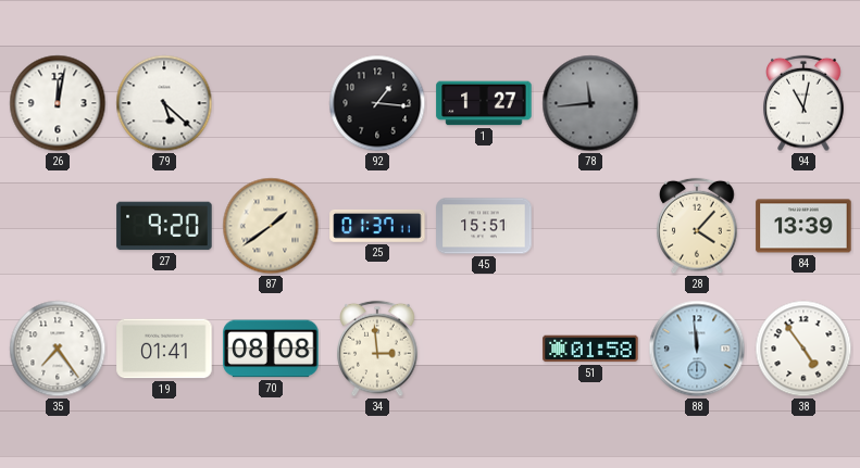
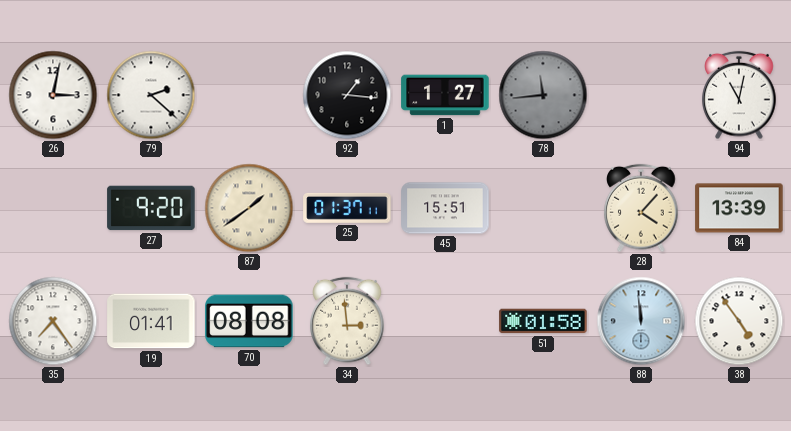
26: 12:02 -> 3:02 (53, 95)
79: 5:22 -> 2:22 (151, 95)
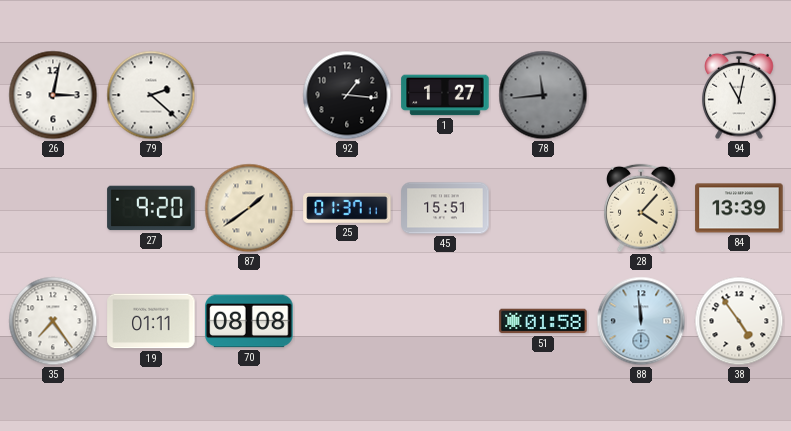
19: 01:41 -> 01:11 (151, 321)
34: 2:59 -> none (347, 321)
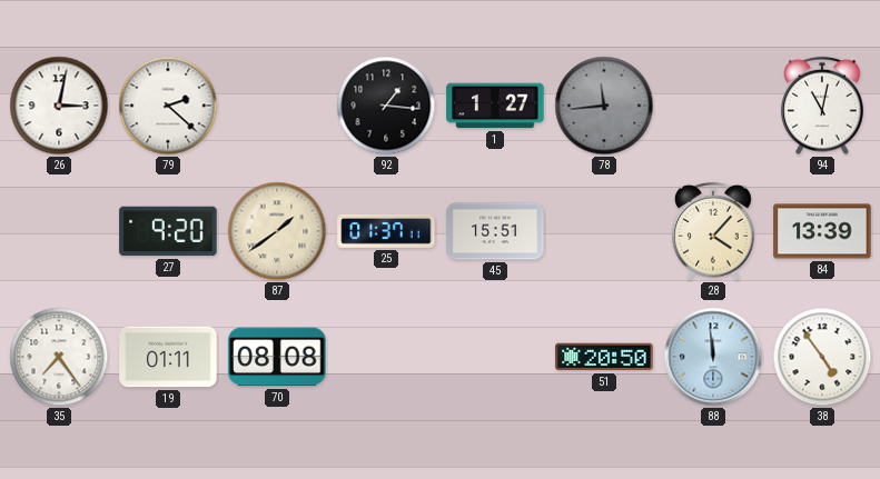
51: 01:58 -> 20:50 (604, 357)
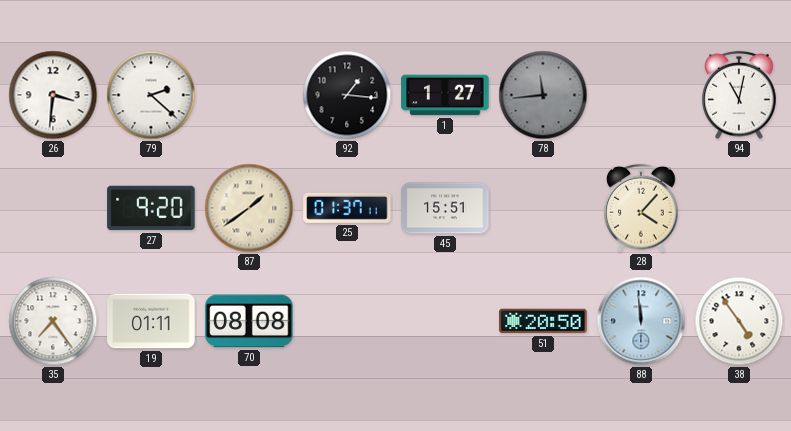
26: 3:02 -> 3:31 (53, 95)
84: 13:39 -> none (822, 231)
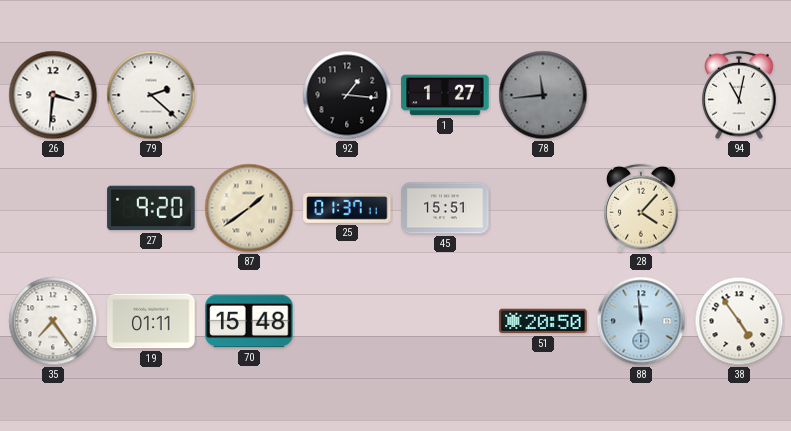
70: 08:08 -> 15:48 (249, 321)
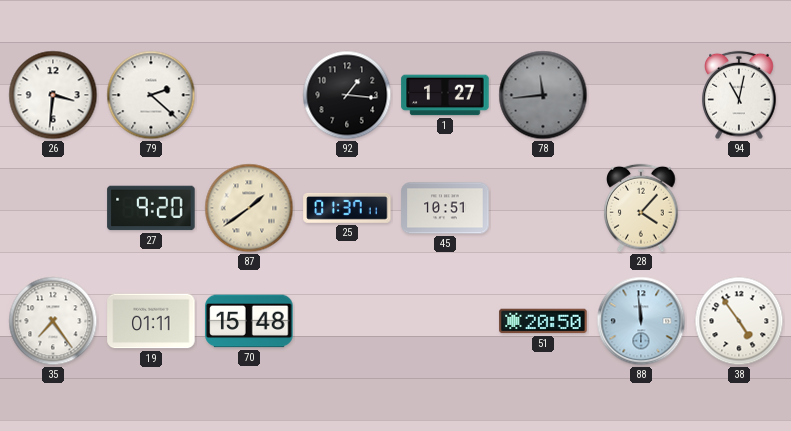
45: 15:51 -> 10:51 (445, 208)
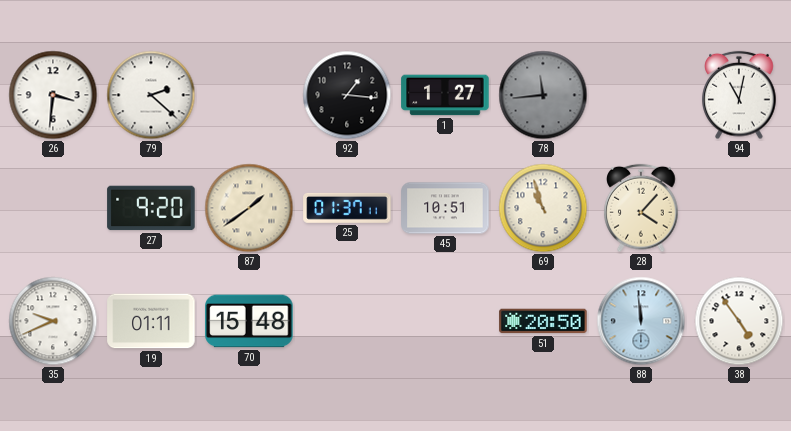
69: none -> 10:57 (543, 208)
35: 7:24 -> 9:41 (53, 321)
